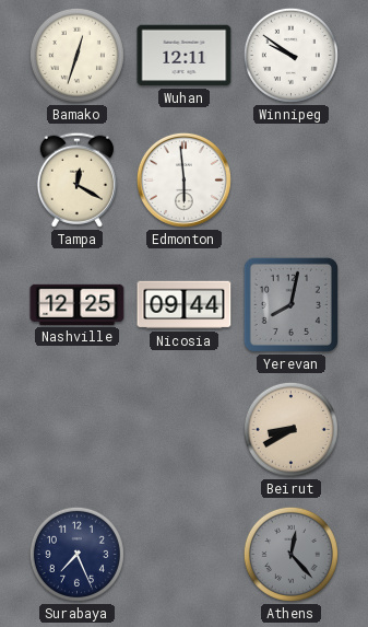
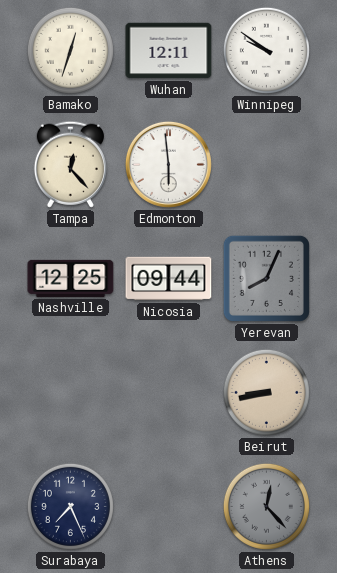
Tampa: 12:20 -> 12:23 (70, 164)
Yerevan: 8:02 -> 8:04 (266, 278)
Beirut: 8:40 -> 8:43 (266, 392)
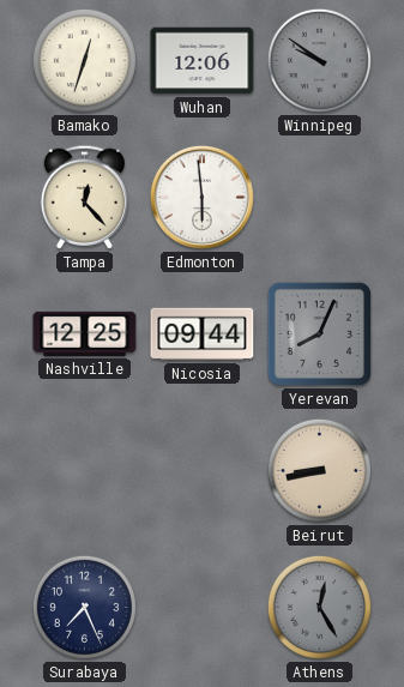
Wuhan: 12:11 -> 12:06 (203, 61)
Winnipeg dial: white -> grey (319, 60)
Athens: 12:23 -> 12:25 (319, 607)
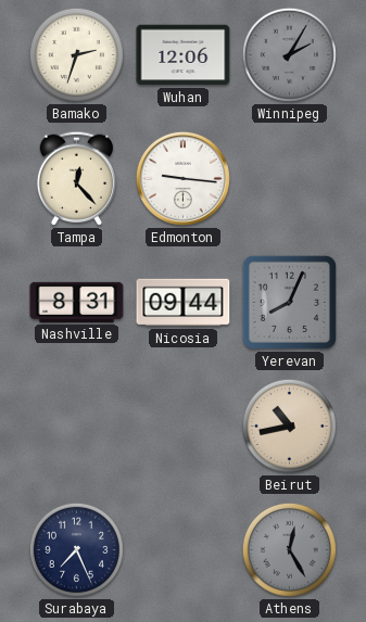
Bamako: 12:33 -> 2:33 (76, 54)
Winnipeg: 9:51 -> 2:05 (289, 54)
Edmonton: 5:59 -> 9:16 (182, 178)
Nashville: 12:25 -> 8:31 (77, 302)
Beirut: 8:43 -> 10:43 (289, 426)
